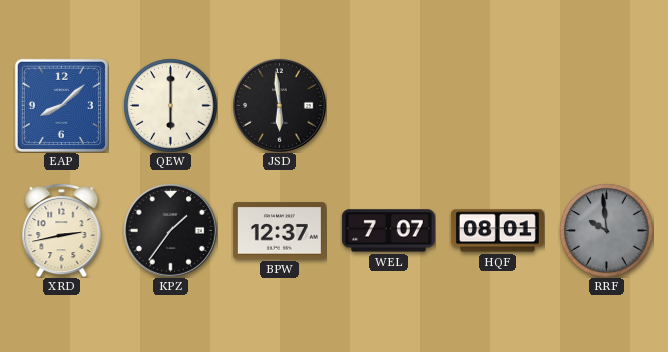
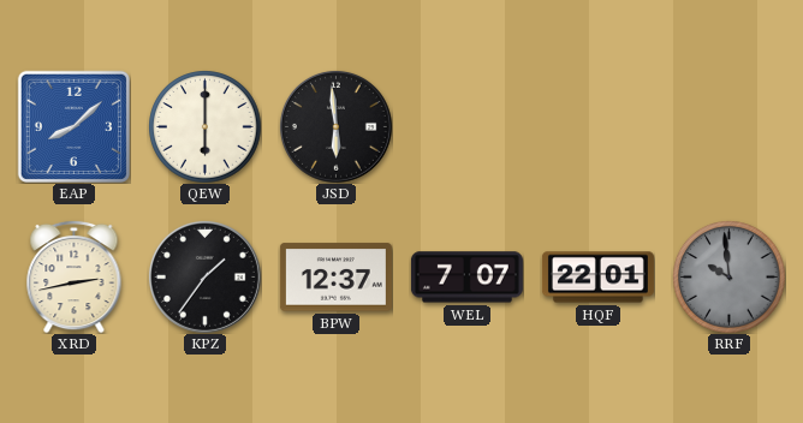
HQF: 08:01 -> 22:01 (597, 278)
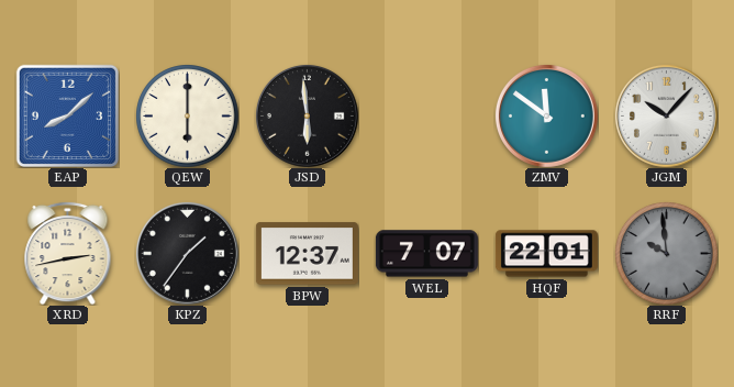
ZMV: none -> 11:51 (546, 115)
JGM: none -> 10:07 (666, 115)
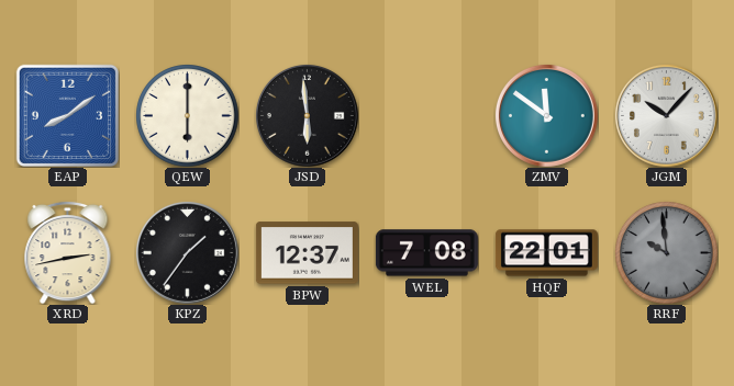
EAP: 8:08 -> 8:09 (67, 115)
WEL: 7:07 -> 7:08 (426, 253)
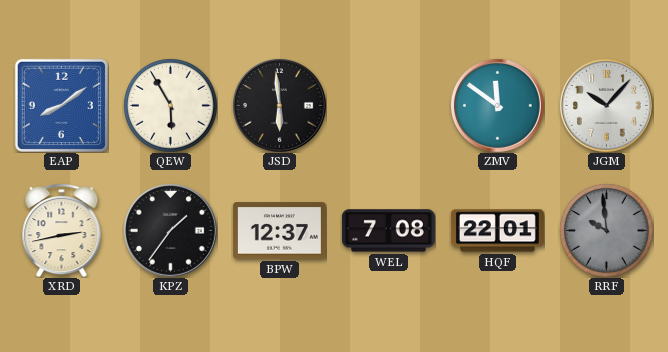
QEW: 6:00 -> 5:55 (170, 105)
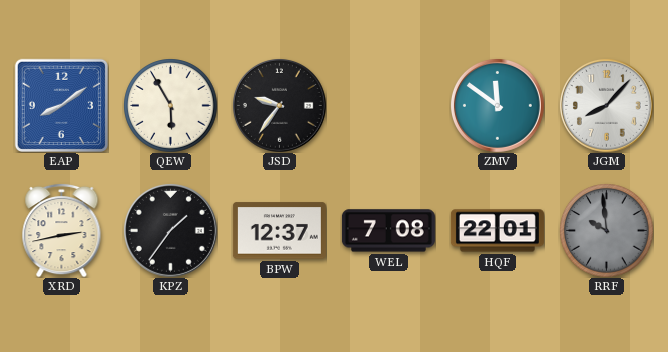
JSD: 5:59 -> 9:36 (279, 105)
JGM: 10:07 -> 8:07 (606, 105)
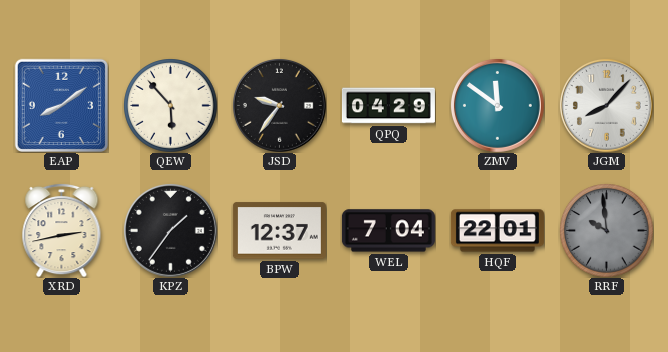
QEW: 5:55 -> 5:53 (170, 105)
QPQ: none -> 04:29 (388, 106)
WEL: 7:08 -> 7:04 (388, 231)
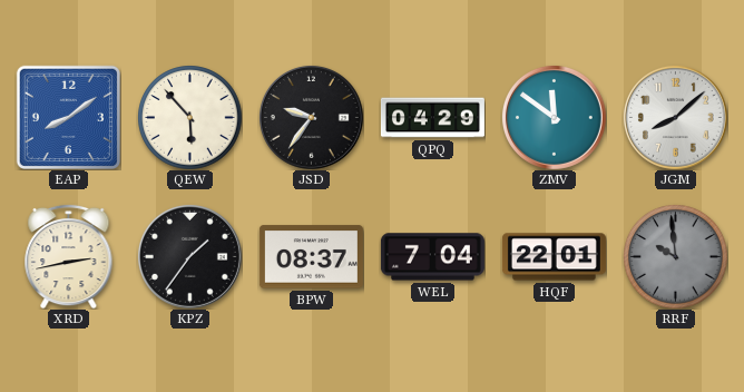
JGM: 8:07 -> 8:08 (675, 117)
BPW: 12:37 -> 08:37 (311, 257)
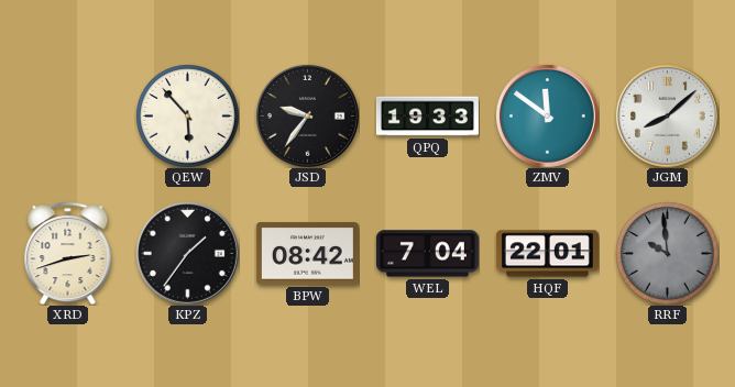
EAP: 8:09 -> none (68, 117)
QPQ: 04:29 -> 19:33 (427, 117)
XRD: 2:43 -> 2:42 (68, 253)
BPW: 08:37 -> 08:42 (307, 254)
